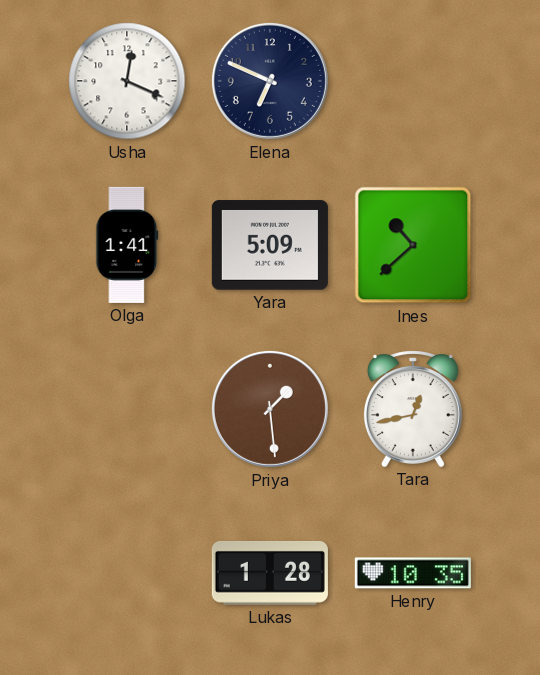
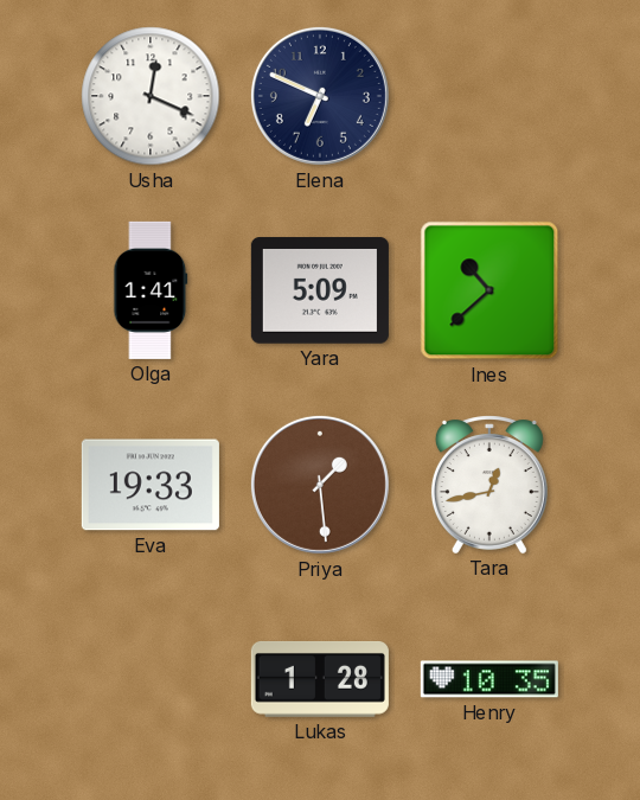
Eva: none -> 19:33 (151, 485)
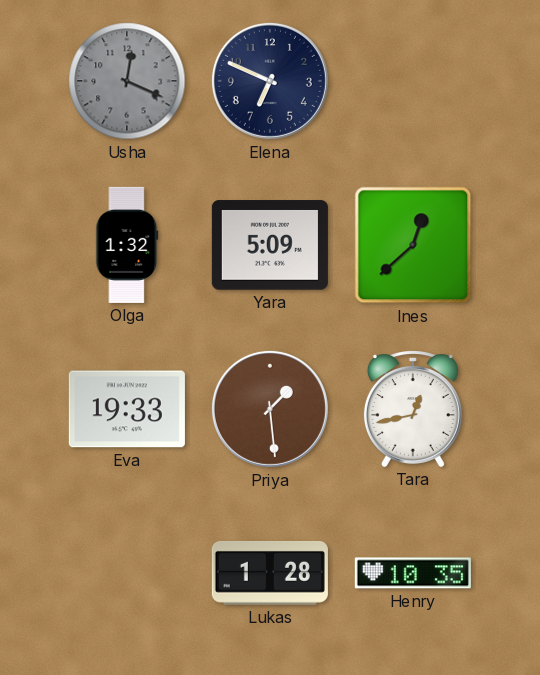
Usha dial: white -> grey (127, 81)
Olga: 1:41 -> 1:32 (127, 245)
Ines: 10:38 -> 12:38 (413, 245)
